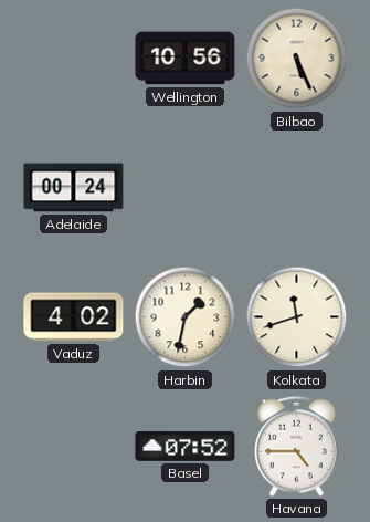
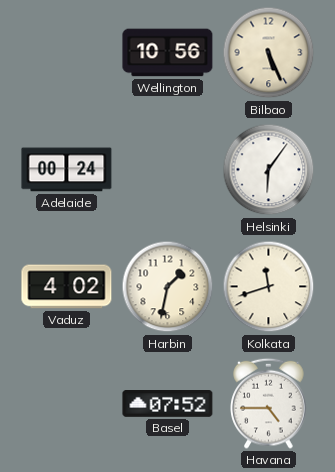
Helsinki: none -> 6:06 (269, 170)
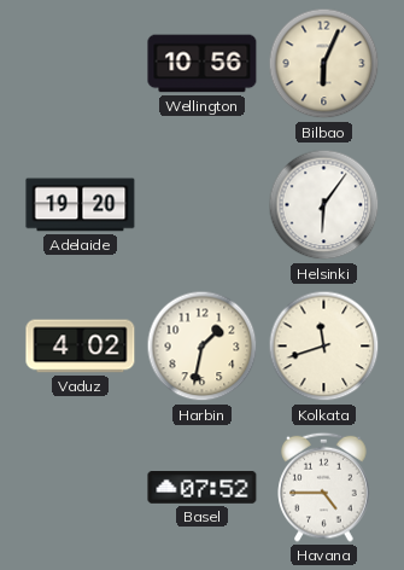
Bilbao: 5:26 -> 6:04 (324, 64)
Adelaide: 00:24 -> 19:20 (81, 205)
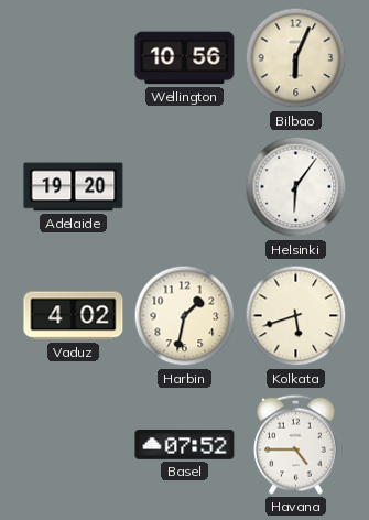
Kolkata: 11:42 -> 5:42 (296, 316)
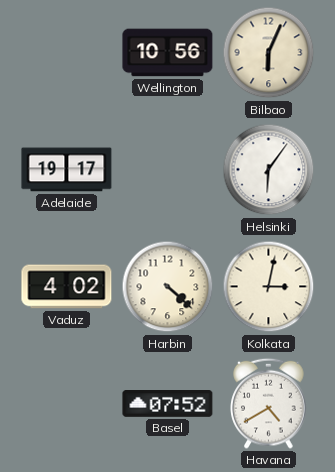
Adelaide: 19:20 -> 19:17 (67, 170)
Harbin: 1:32 -> 4:22 (168, 287)
Kolkata: 5:42 -> 3:02 (269, 287)
Havana: 4:45 -> 4:40 (269, 403)
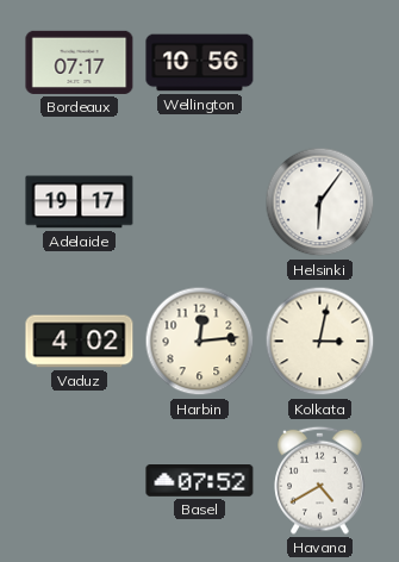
Bordeaux: none -> 07:17 (80, 62)
Bilbao: 6:04 -> none (269, 53)
Harbin: 4:22 -> 12:14 (200, 342)
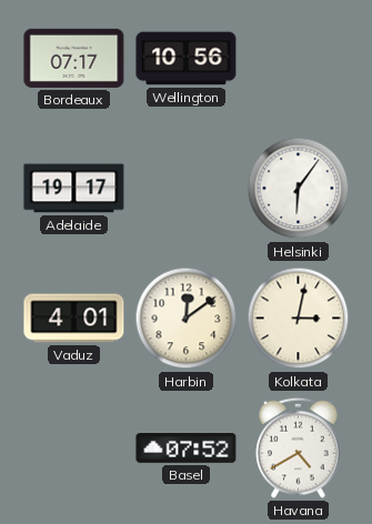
Vaduz: 4:02 -> 4:01 (74, 319)
Harbin: 12:14 -> 12:09 (187, 319)
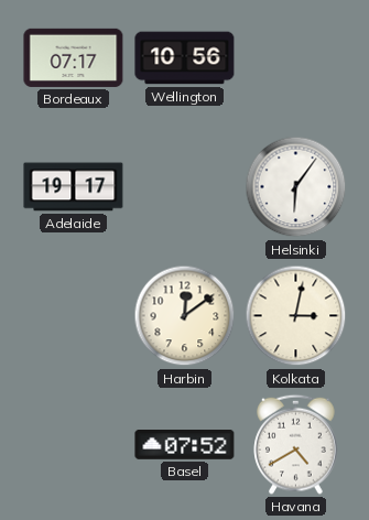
Vaduz: 4:01 -> none (74, 319)
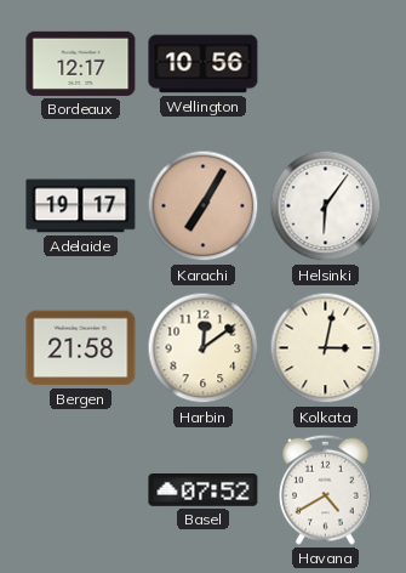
Bordeaux: 07:17 -> 12:17 (81, 63)
Karachi: none -> 7:05 (204, 206)
Bergen: none -> 21:58 (81, 348)
